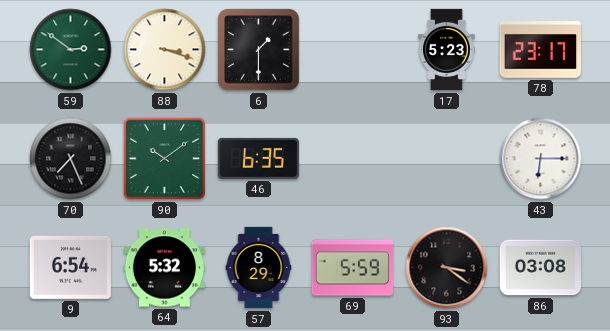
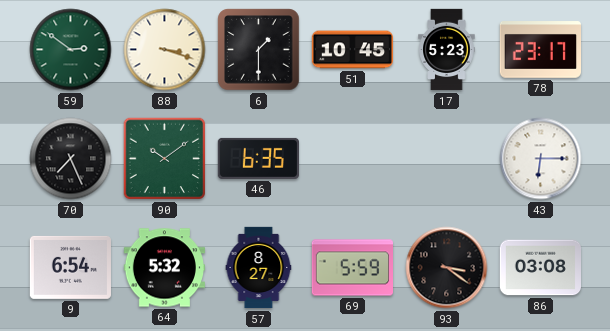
51: none -> 10:45 (352, 50)
57: 8:29 -> 8:27 (259, 268)
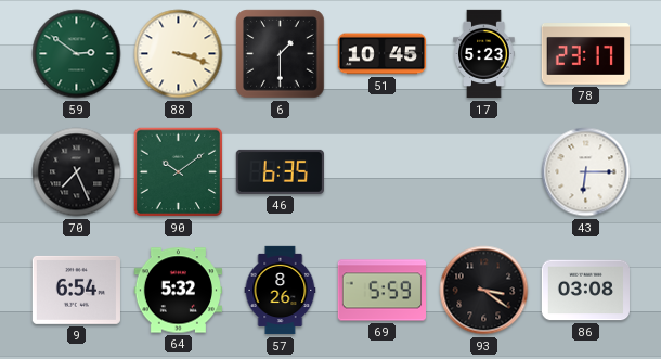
57: 8:27 -> 8:26 (281, 291)
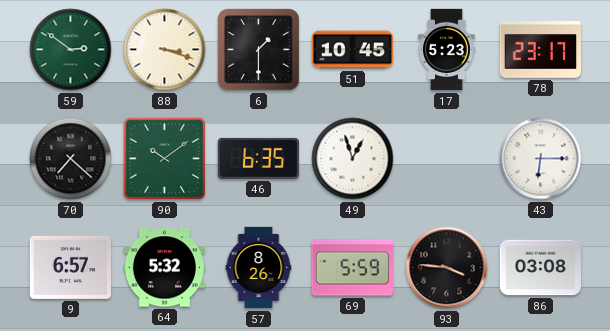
70: 7:26 -> 7:22 (71, 159)
49: none -> 12:57 (353, 159)
9: 6:54 -> 6:57 (70, 267)
93: 3:21 -> 3:46 (447, 268)
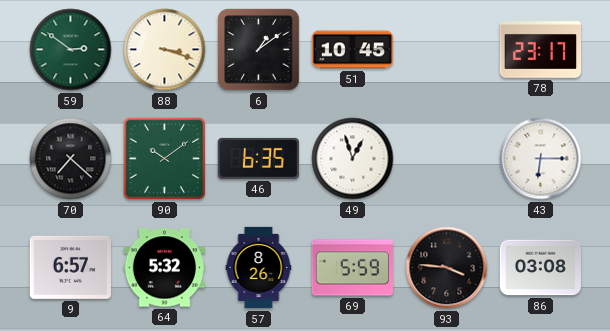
6: 1:30 -> 1:09 (259, 50)
17: 5:23 -> none (447, 50)
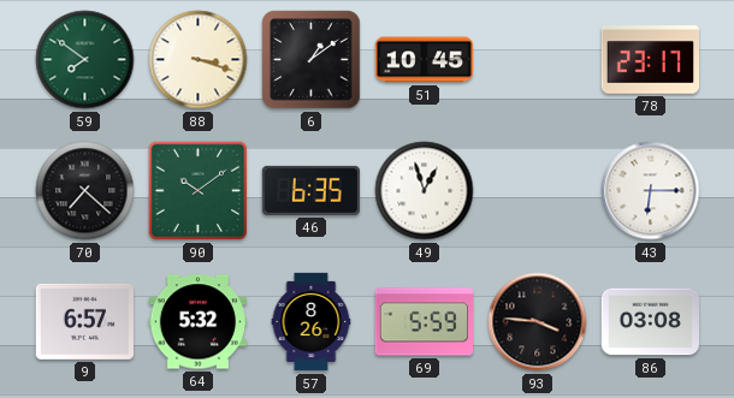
59: 2:51 -> 7:51 (85, 60)
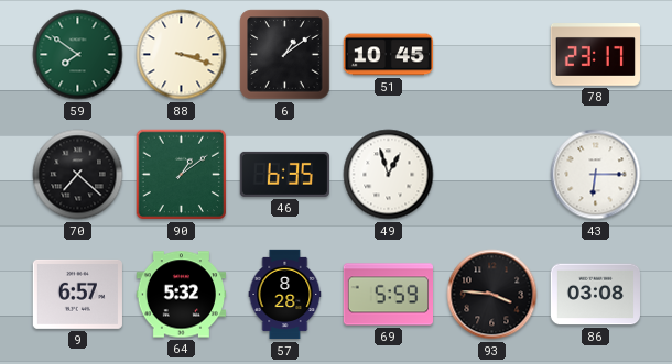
90: 10:09 -> 1:09 (182, 175)
57: 8:26 -> 8:28 (285, 295)
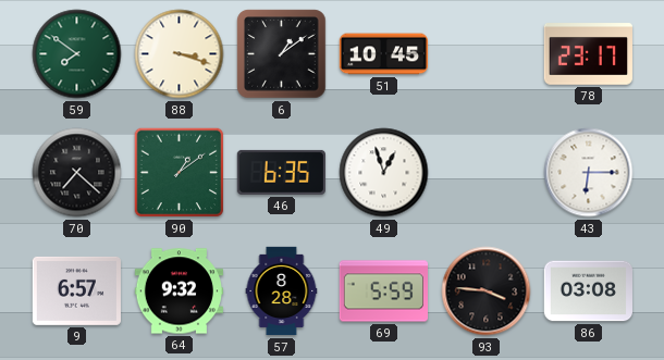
64: 5:32 -> 9:32 (179, 291)
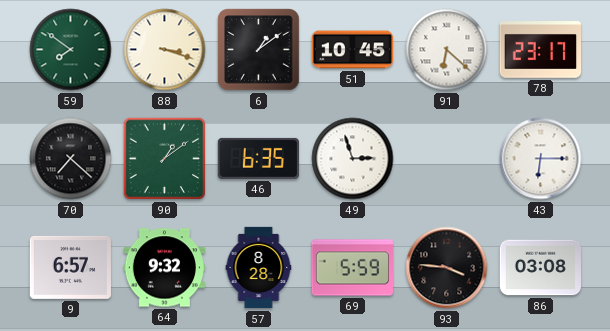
91: none -> 6:22 (447, 50)
49: 12:57 -> 2:57 (353, 159)
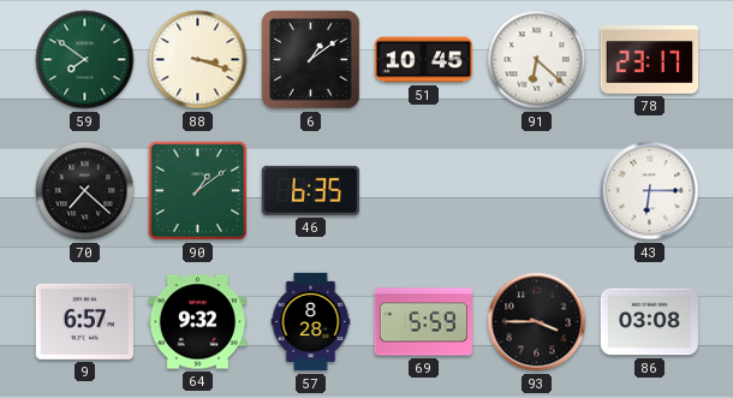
49: 2:57 -> none (353, 159)
93: 3:46 -> 3:45 (537, 322)
